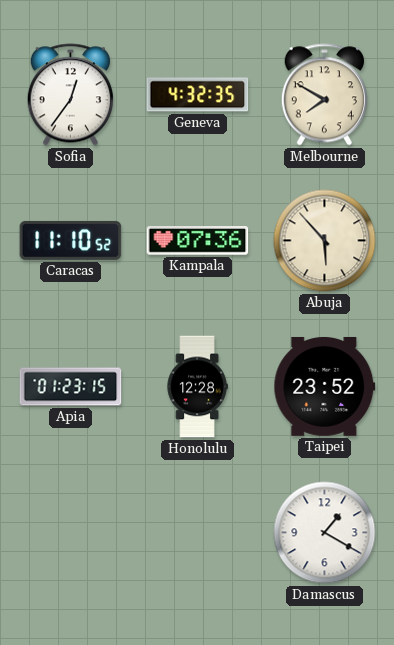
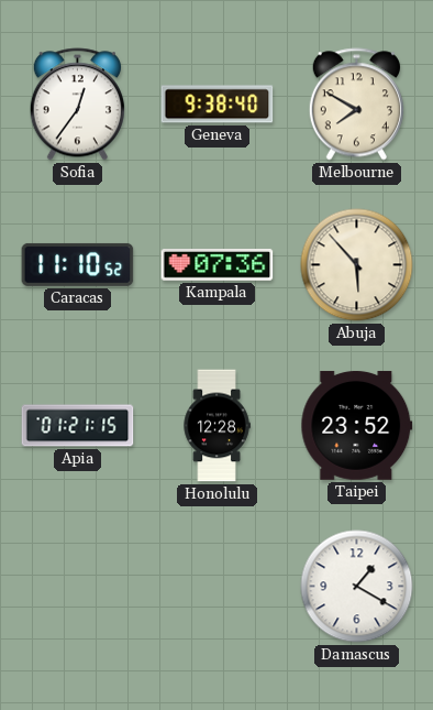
Geneva: 4:32 -> 9:38 (218, 105)
Apia: 01:23 -> 01:21 (78, 426)
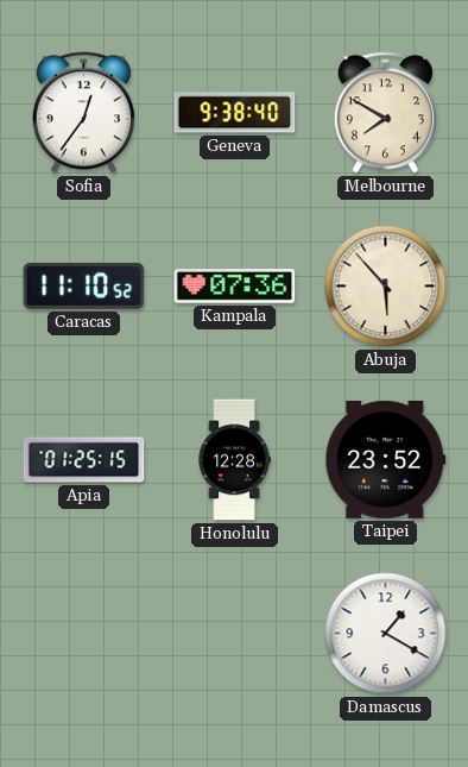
Apia: 01:21 -> 01:25 (84, 460)
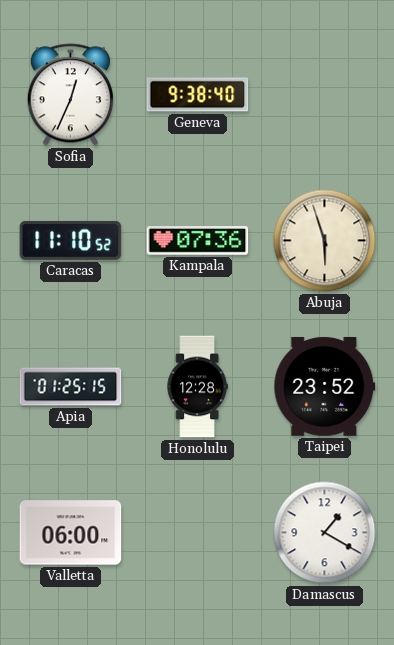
Sofia: 12:36 -> 12:34 (70, 95)
Melbourne: 7:50 -> none (385, 113)
Abuja: 5:53 -> 5:57 (325, 241)
Valletta: none -> 06:00 (71, 533)
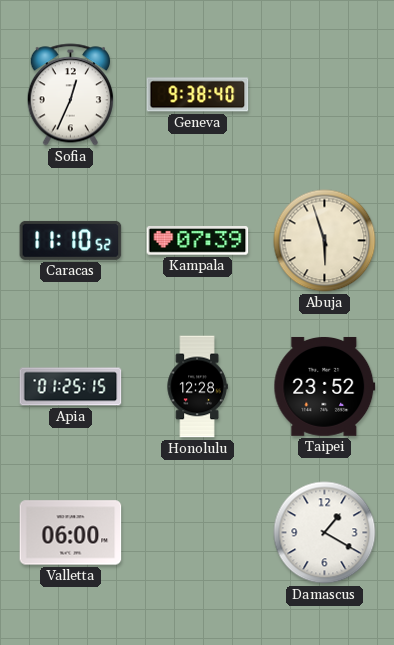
Kampala: 07:36 -> 07:39 (198, 241)
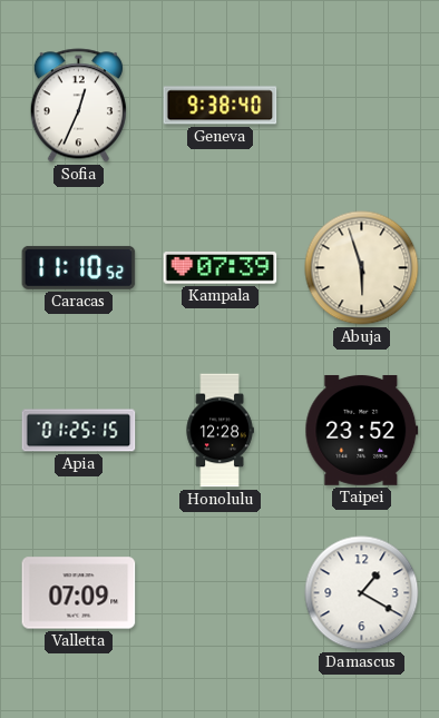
Valletta: 06:00 -> 07:09 (79, 593)
